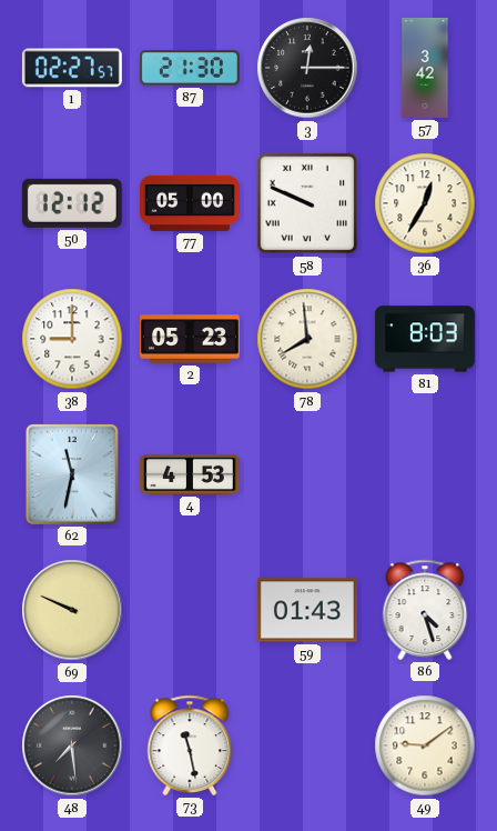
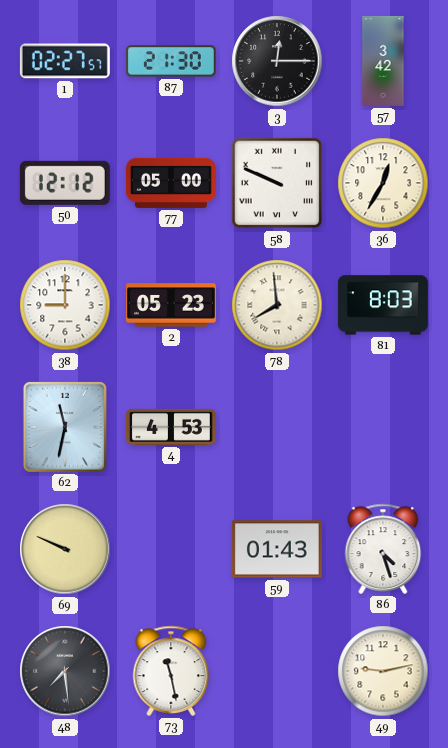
49: 9:09 -> 9:13 (383, 671)
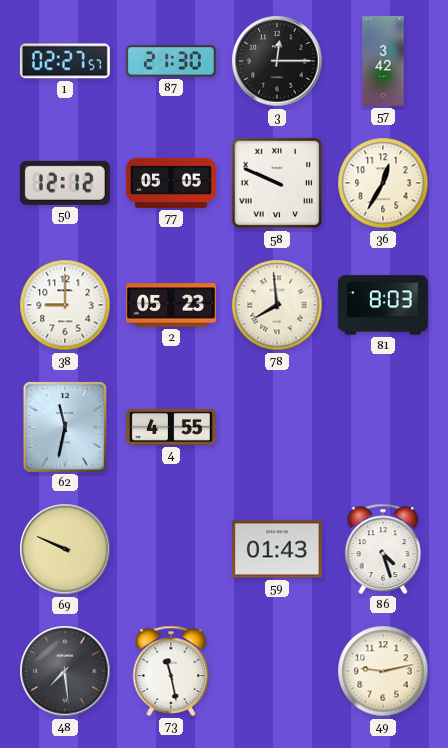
77: 05:00 -> 05:05 (171, 183)
4: 4:53 -> 4:55 (171, 427)
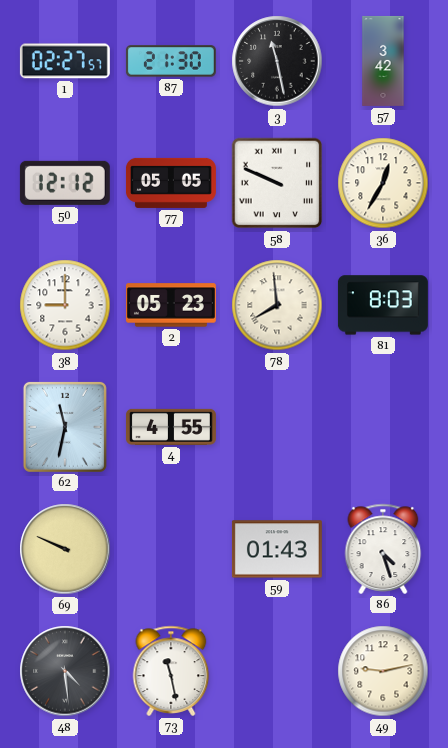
3: 12:15 -> 11:28 (277, 61)
48: 7:29 -> 4:29 (65, 671)
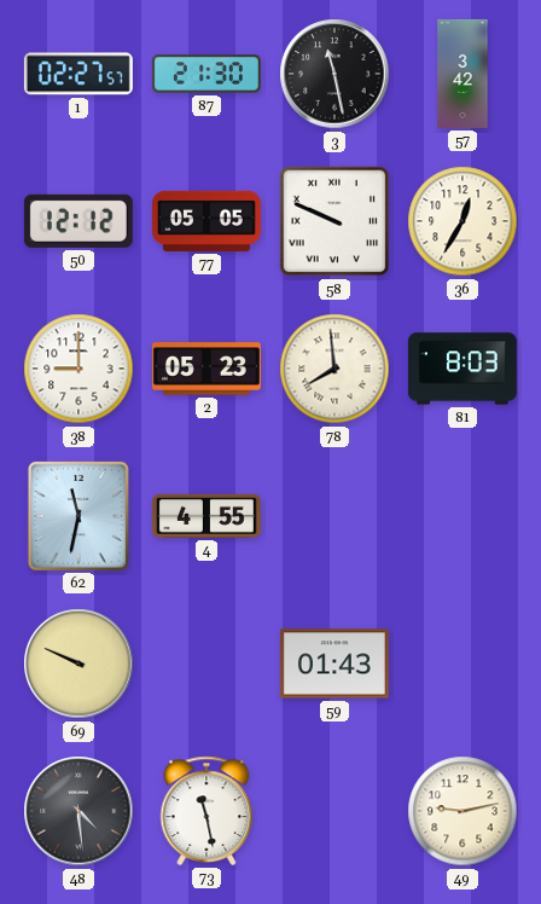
86: 4:27 -> none (383, 549)
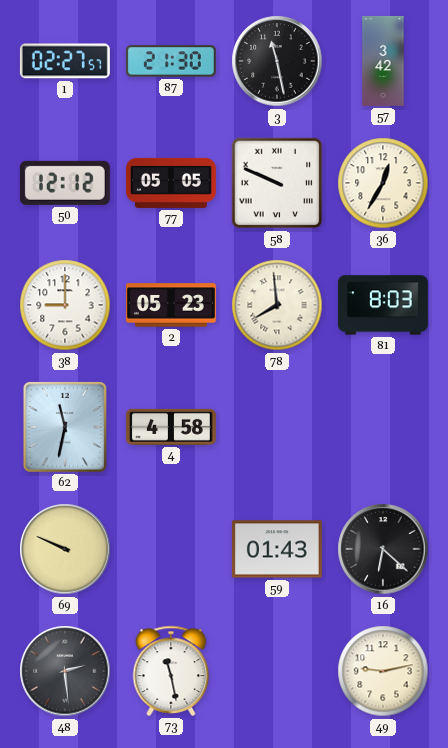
4: 4:55 -> 4:58 (171, 427)
16: none -> 6:22 (383, 549)
48: 4:29 -> 2:29 (65, 671)
